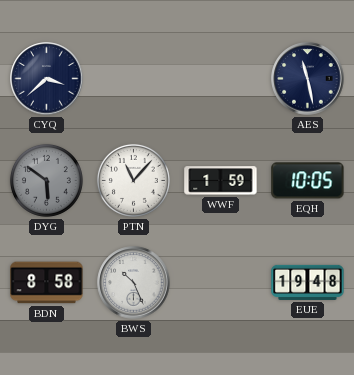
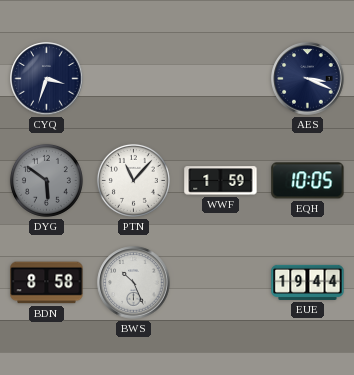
CYQ: 3:38 -> 3:33 (47, 79)
AES: 11:28 -> 3:19 (308, 79)
EUE: 19:48 -> 19:44 (308, 282)
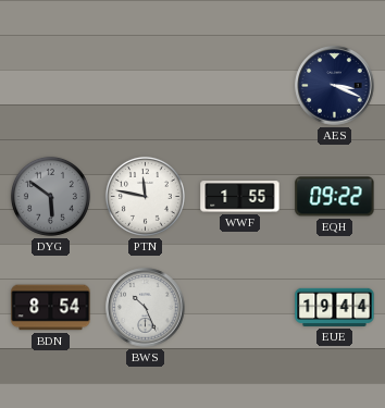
CYQ: 3:33 -> none (47, 79)
PTN: 11:07 -> 11:47 (145, 196)
WWF: 1:59 -> 1:55 (240, 197)
EQH: 10:05 -> 09:22 (335, 197)
BDN: 8:58 -> 8:54 (51, 308)
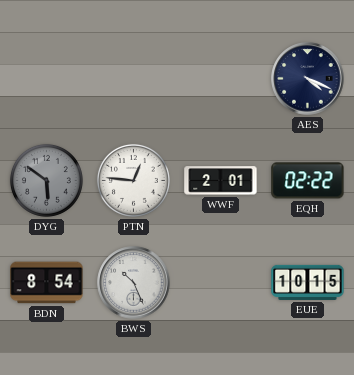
AES: 3:19 -> 4:19 (308, 79)
PTN: 11:47 -> 12:46 (133, 180)
WWF: 1:55 -> 2:01 (221, 181)
EQH: 09:22 -> 02:22 (308, 181)
EUE: 19:44 -> 10:15 (308, 282)
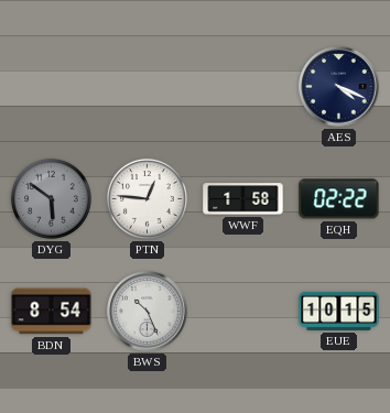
WWF: 2:01 -> 1:58 (243, 199)
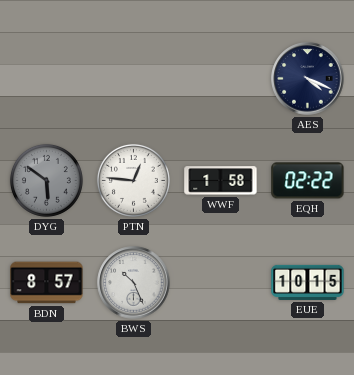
BDN: 8:54 -> 8:57 (47, 283)
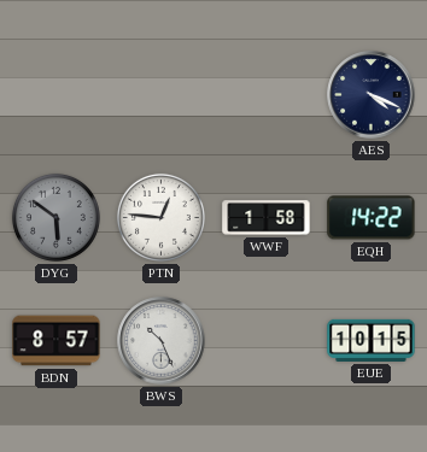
EQH: 02:22 -> 14:22 (372, 218)
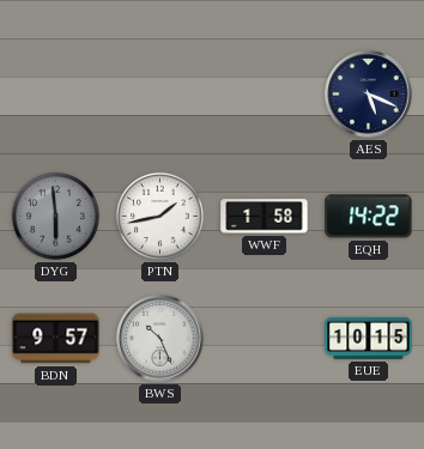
AES: 4:19 -> 5:19 (369, 95)
DYG: 5:51 -> 5:59 (55, 216)
PTN: 12:46 -> 1:43 (159, 216)
BDN: 8:57 -> 9:57 (56, 339)
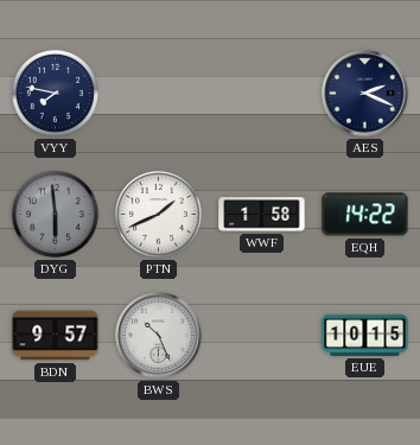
VYY: none -> 7:47 (55, 93)
AES: 5:19 -> 2:19 (365, 94)
PTN: 1:43 -> 1:41 (158, 214)
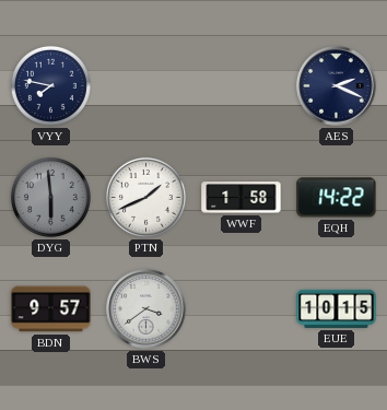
BWS: 10:26 -> 3:39 (146, 309)
